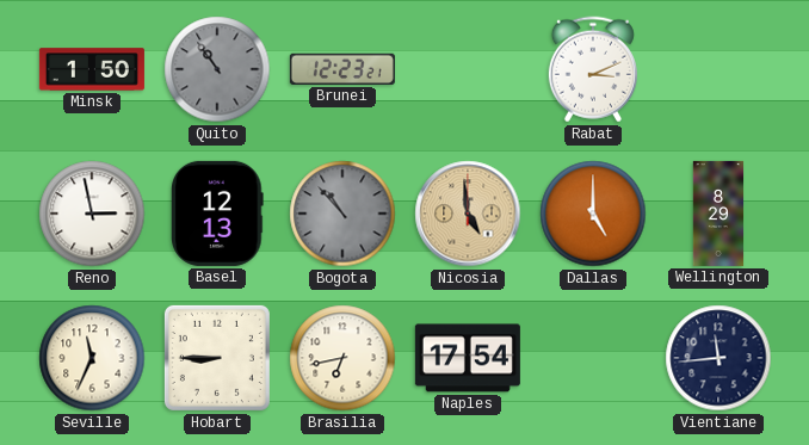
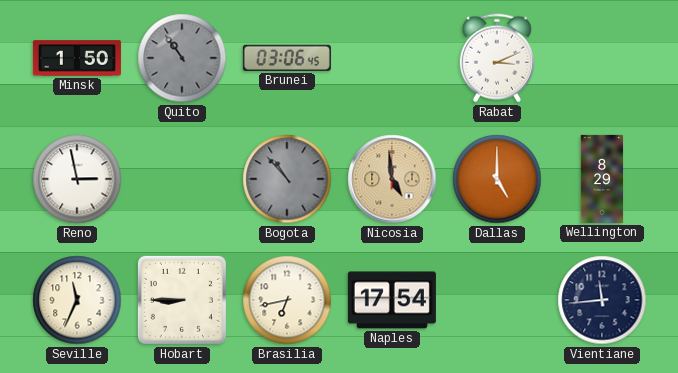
Brunei: 12:23 -> 03:06 (287, 58)
Basel: 12:13 -> none (217, 214)
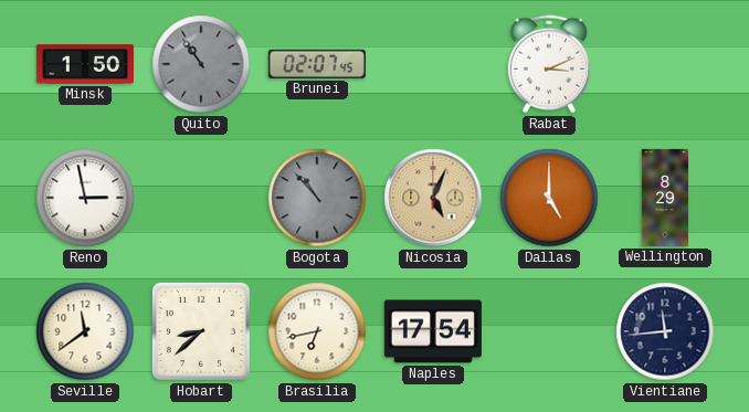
Brunei: 03:06 -> 02:07 (317, 64)
Nicosia: 4:59 -> 5:04 (433, 198)
Seville: 11:34 -> 11:39 (85, 331)
Hobart: 8:45 -> 8:38 (201, 331)
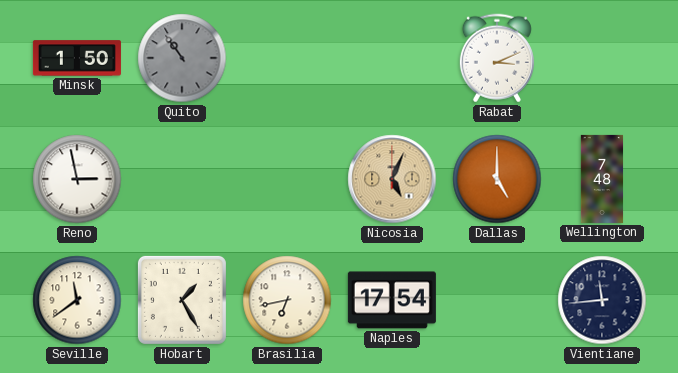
Brunei: 02:07 -> none (317, 64)
Bogota: 10:53 -> none (317, 198)
Wellington: 8:29 -> 7:48 (602, 179)
Hobart: 8:38 -> 1:25 (182, 300)
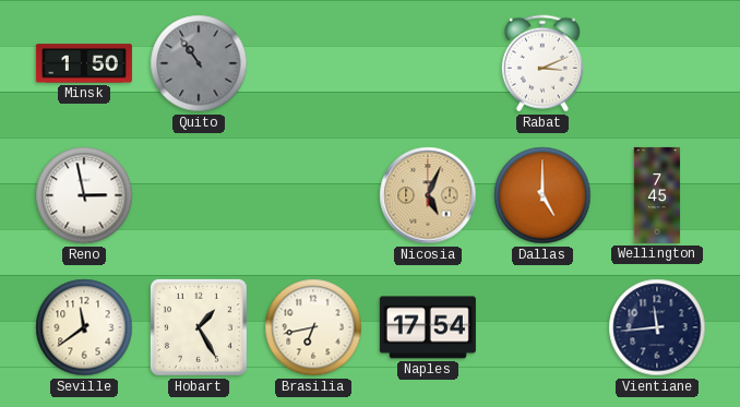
Wellington: 7:48 -> 7:45 (657, 195)
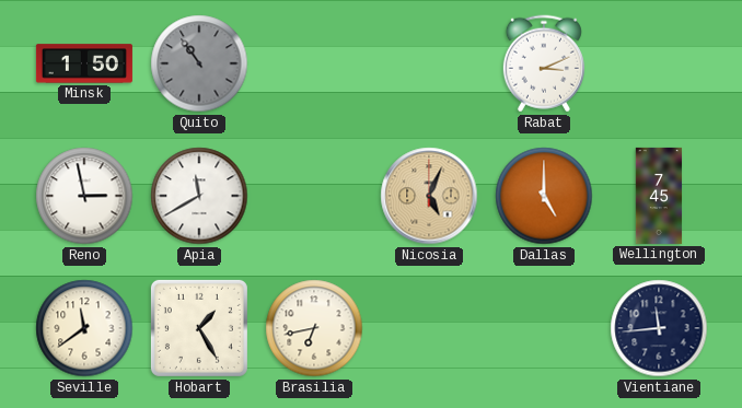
Apia: none -> 11:40 (199, 196)
Naples: 17:54 -> none (428, 327)
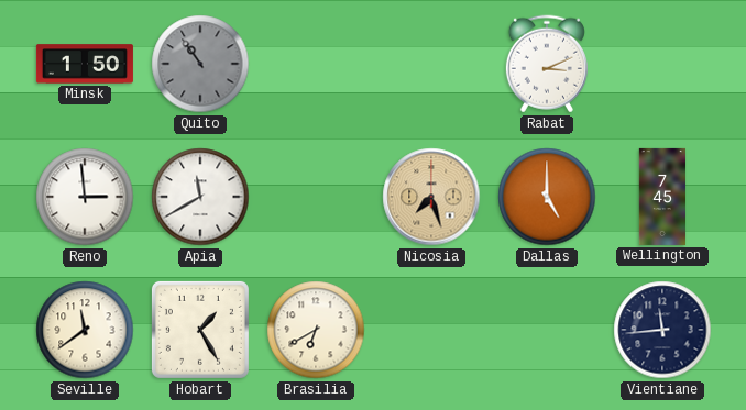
Reno: 2:58 -> 2:59 (85, 197)
Nicosia: 5:04 -> 7:27 (431, 197)
Brasilia: 6:43 -> 6:40 (316, 330)
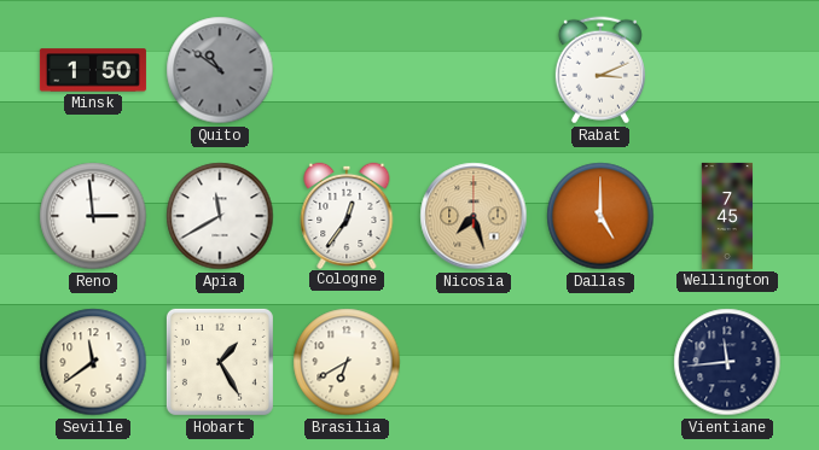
Quito: 10:54 -> 10:51 (220, 70)
Cologne: none -> 12:36 (347, 215)
